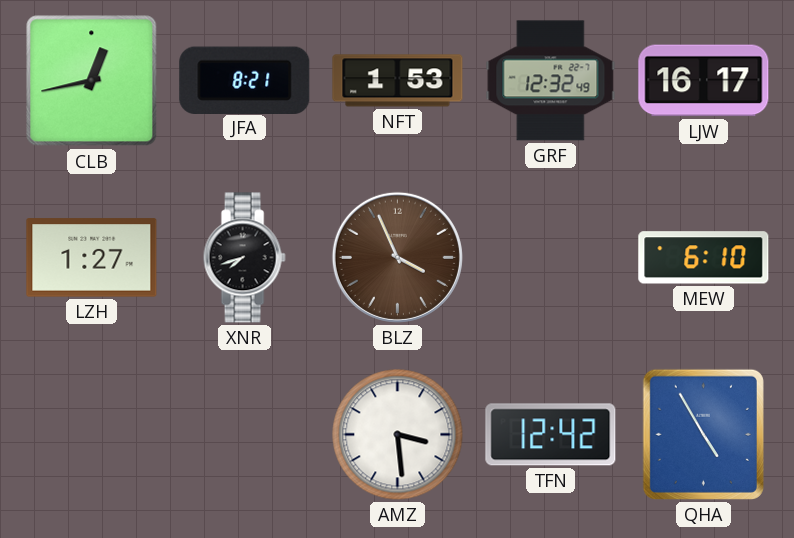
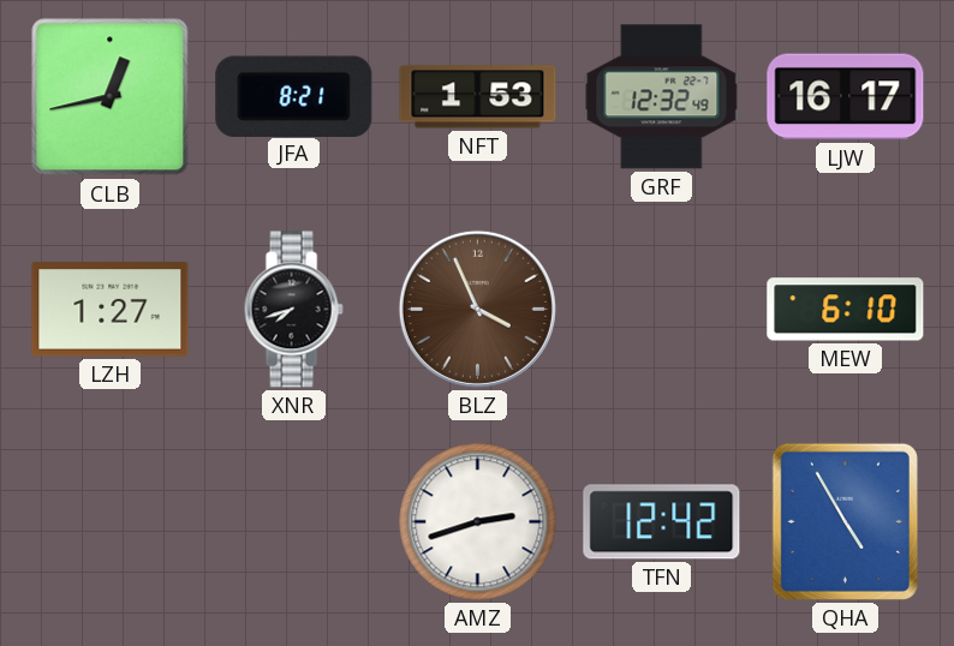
AMZ: 3:29 -> 2:42 (478, 522)
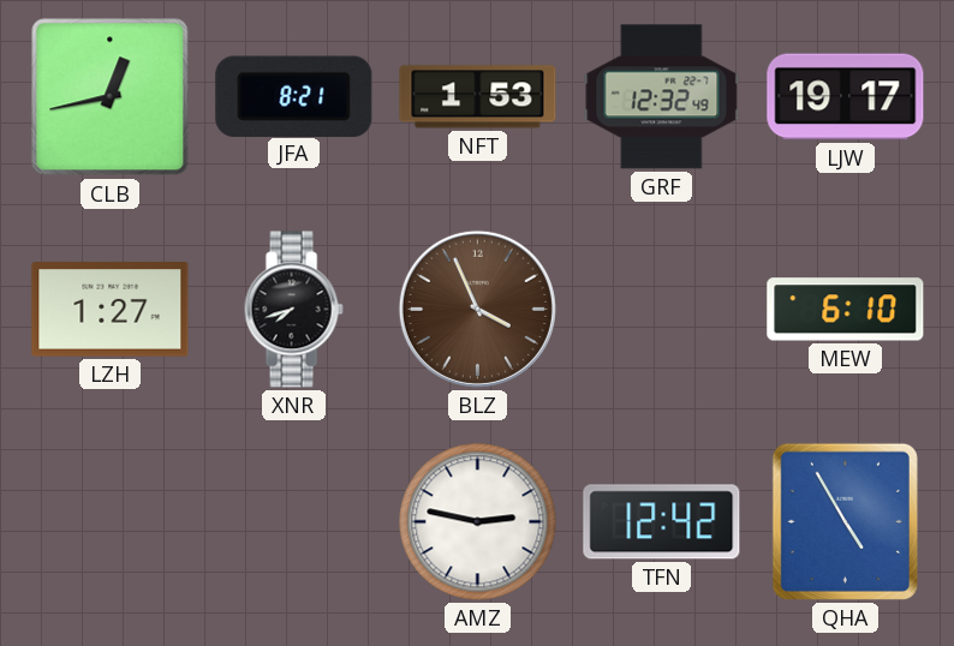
LJW: 16:17 -> 19:17 (846, 97)
AMZ: 2:42 -> 2:47 (478, 522)
